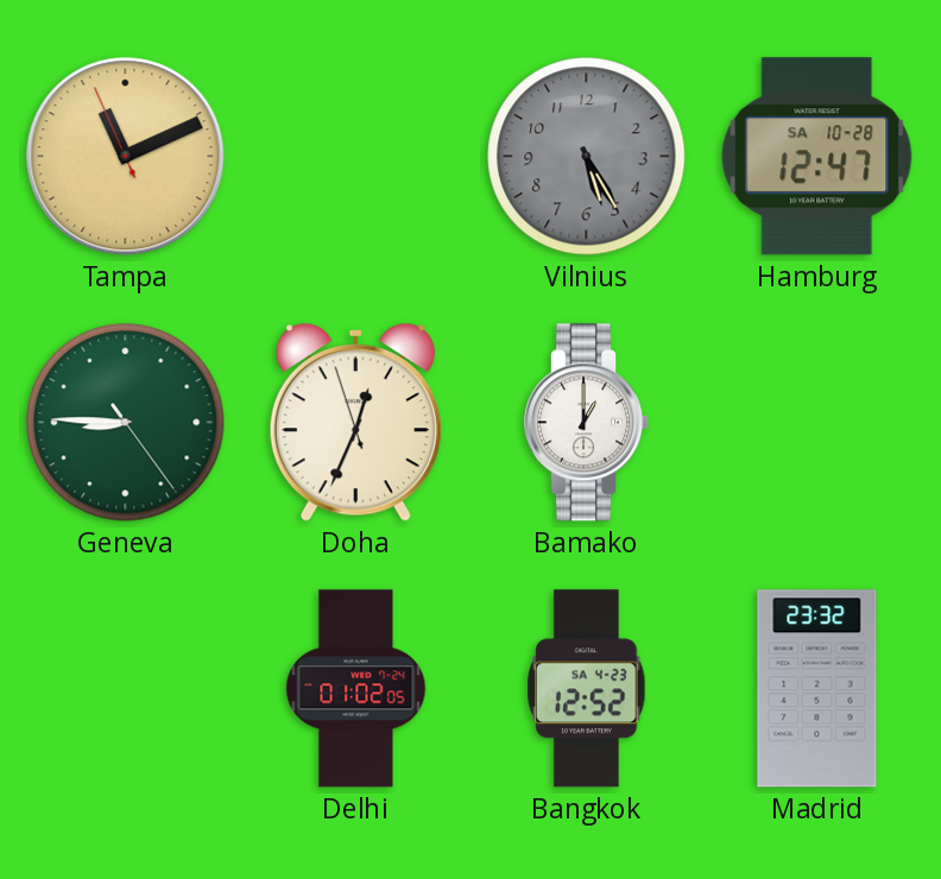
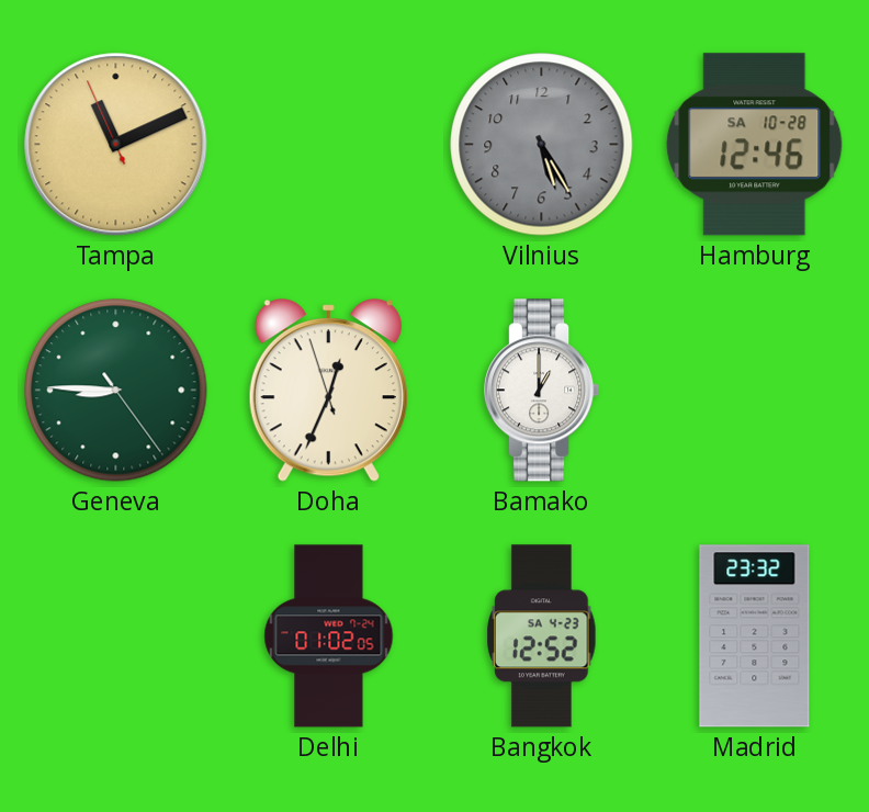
Hamburg: 12:47 -> 12:46 (755, 145)
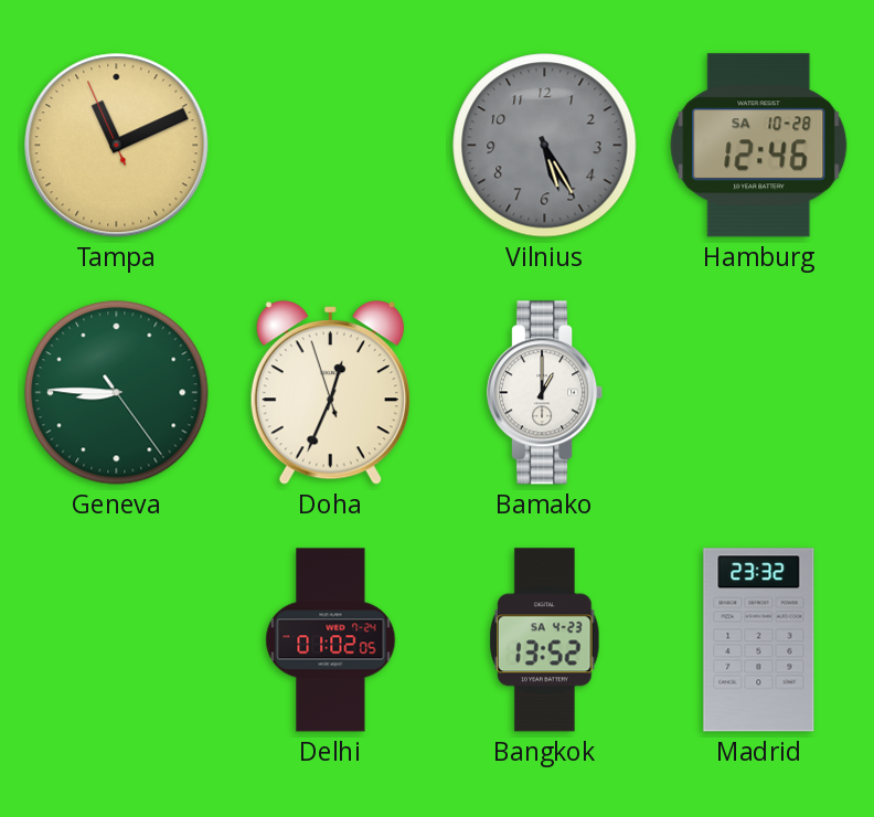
Bangkok: 12:52 -> 13:52 (545, 640)
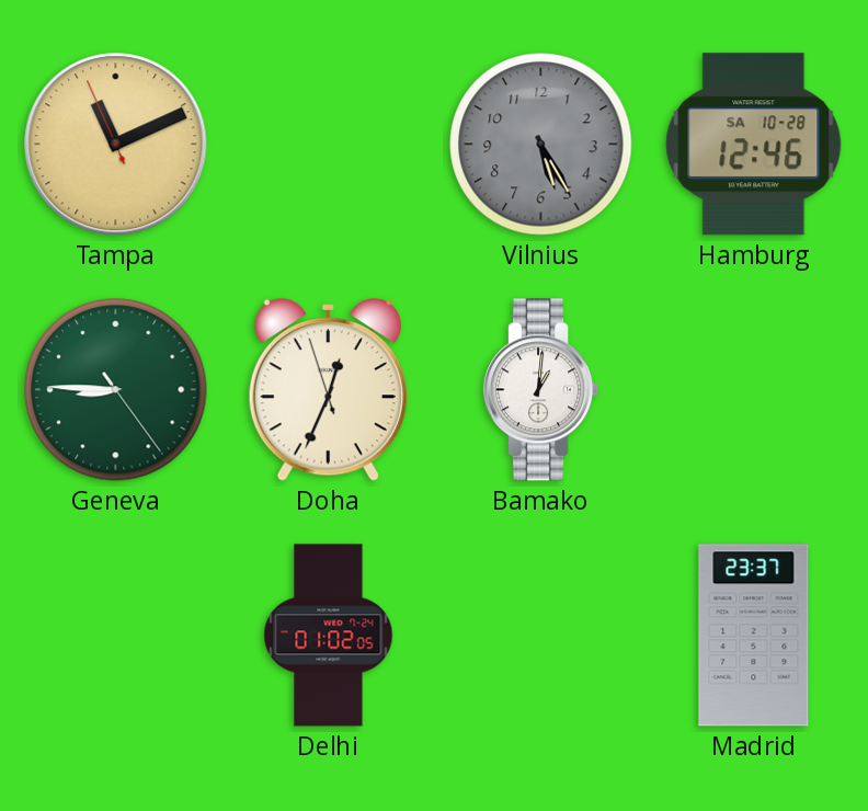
Bamako: 1:00 -> 1:01 (541, 390)
Bangkok: 13:52 -> none (545, 640)
Madrid: 23:32 -> 23:37 (754, 636)
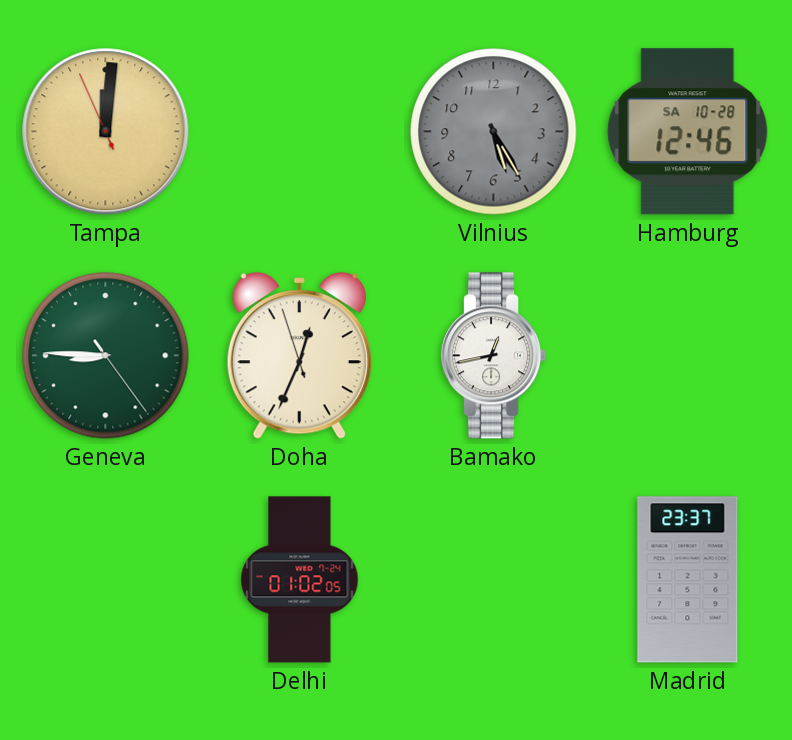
Tampa: 11:10 -> 12:00 (106, 132)
Bamako: 1:01 -> 12:43 (494, 356)
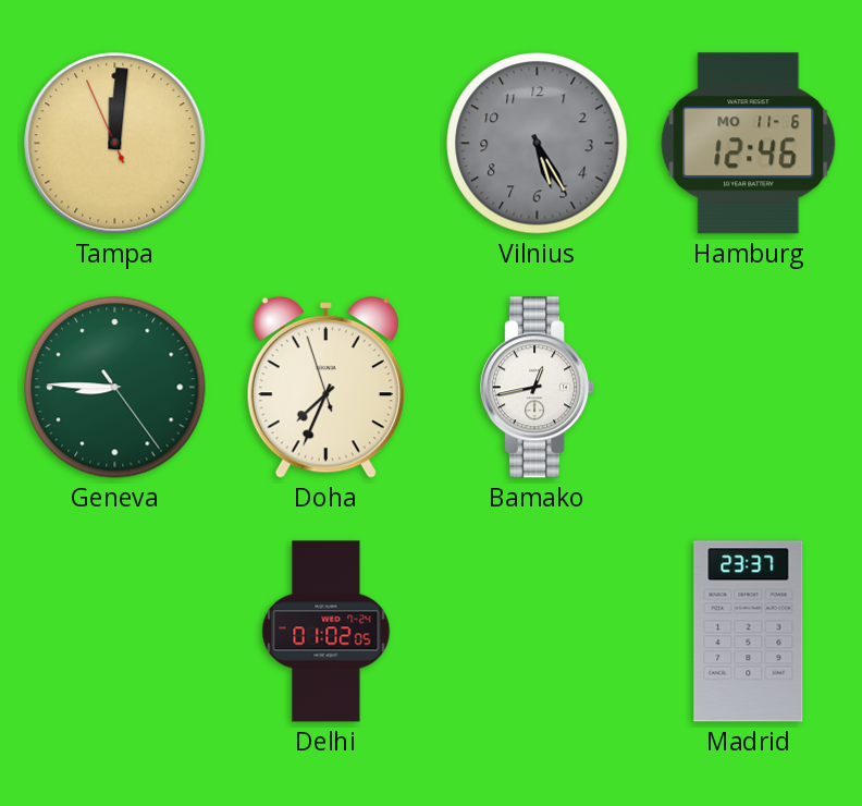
Hamburg date: SA 10-28 -> MO 11-6 (749, 144)
Doha: 12:33 -> 7:33 (325, 388)
